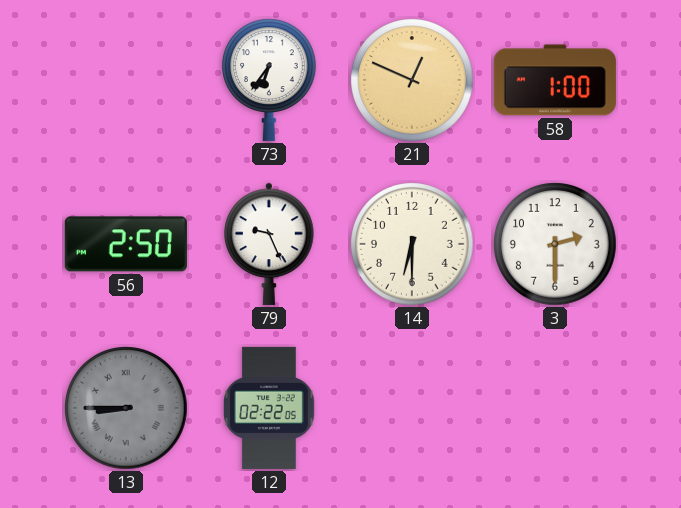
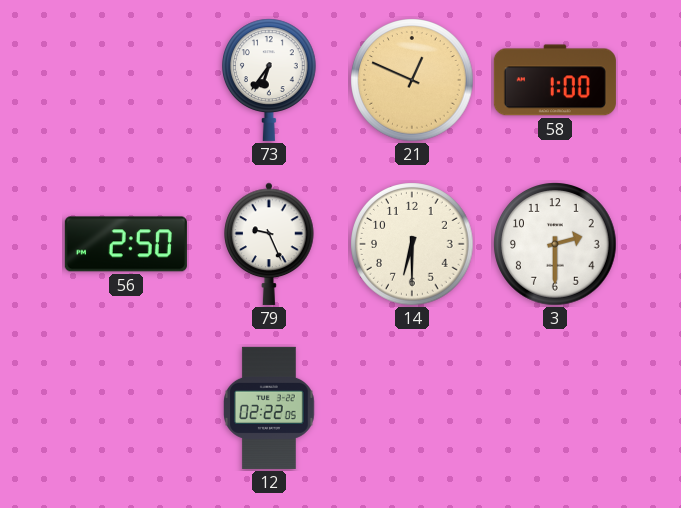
13: 8:45 -> none (126, 408)
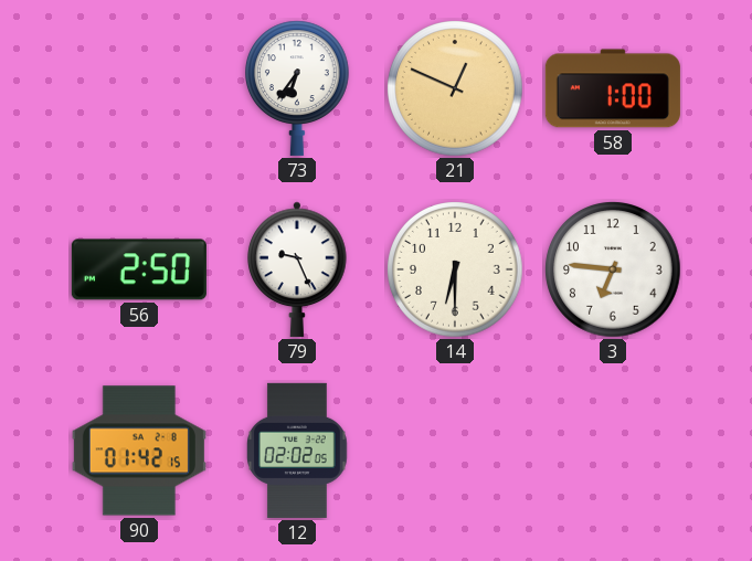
3: 2:30 -> 6:46 (613, 269)
90: none -> 01:42 (139, 451)
12: 02:22 -> 02:02 (297, 451)
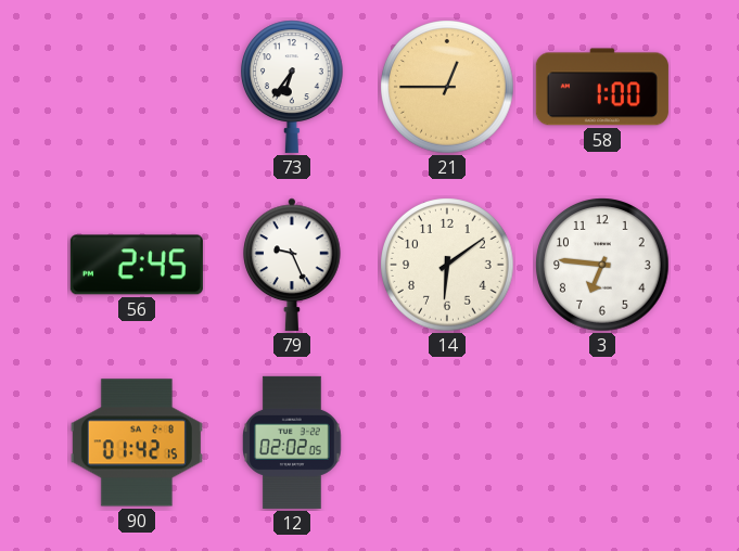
21: 12:49 -> 12:45 (447, 87)
56: 2:50 -> 2:45 (137, 265)
14: 6:30 -> 6:09 (447, 265)
